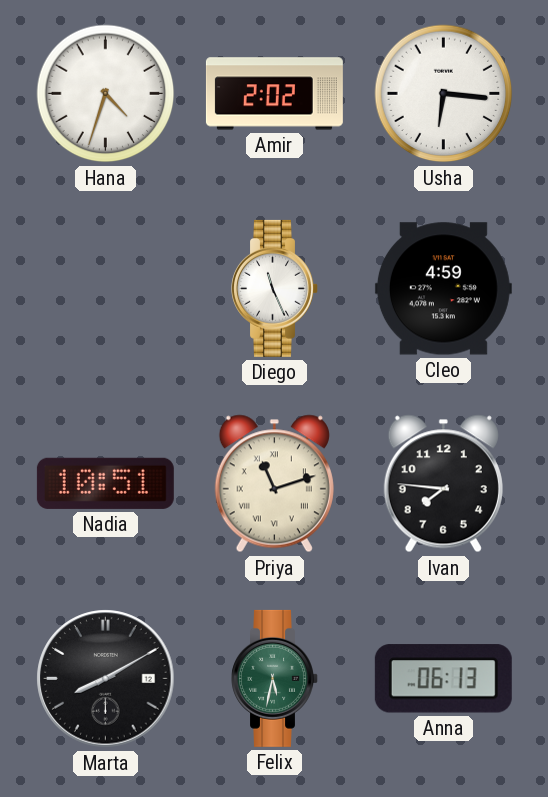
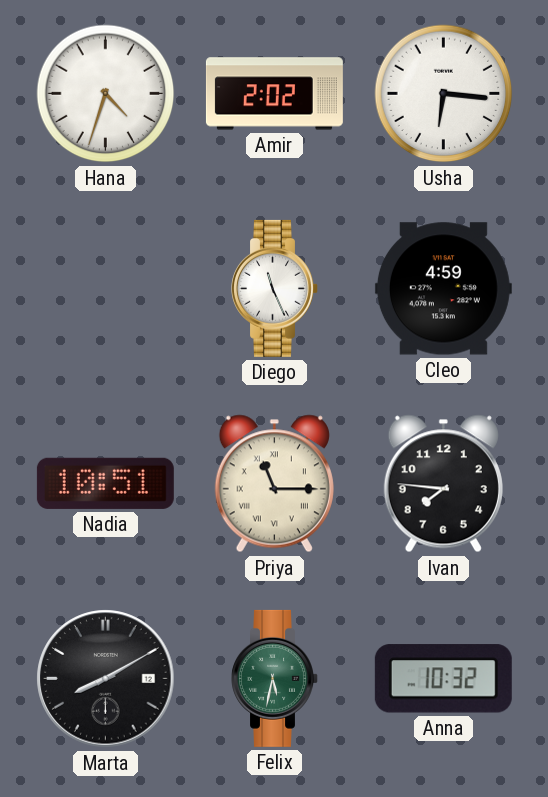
Priya: 11:12 -> 11:15 (274, 484)
Anna: 06:13 -> 10:32 (443, 679)
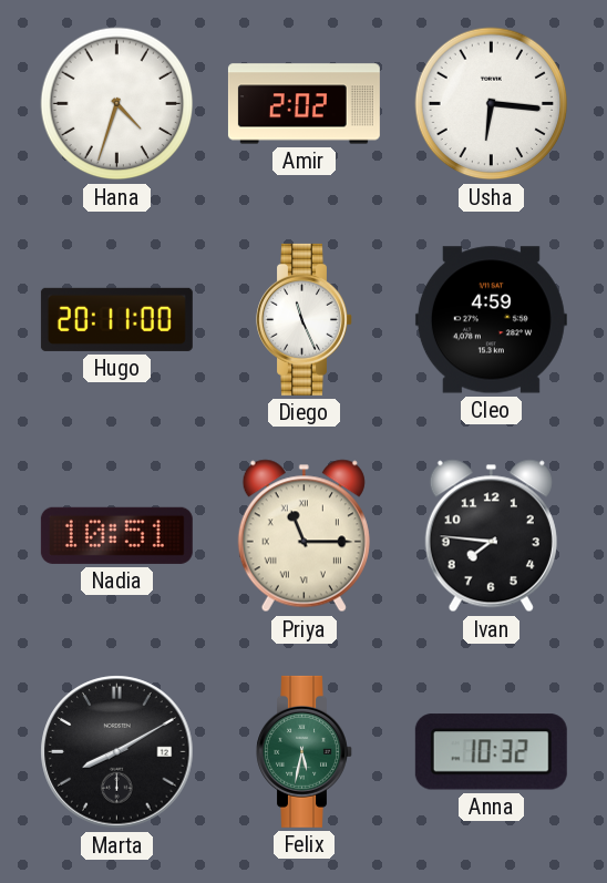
Hugo: none -> 20:11 (116, 319)
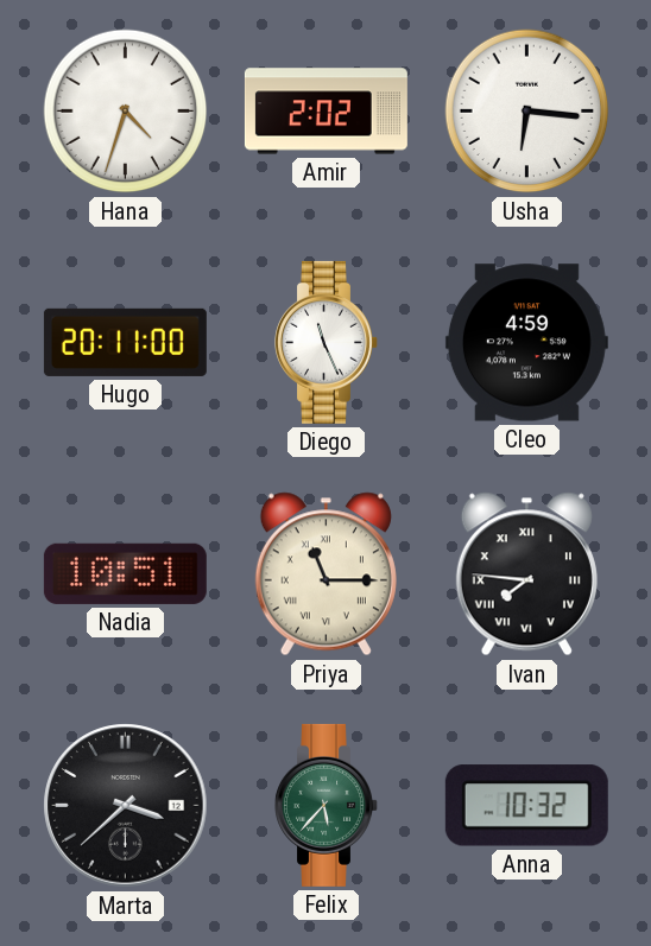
Ivan numerals: Arabic -> Roman (526, 574)
Marta: 8:10 -> 3:38 (126, 806)
Felix: 5:32 -> 5:37 (327, 805)
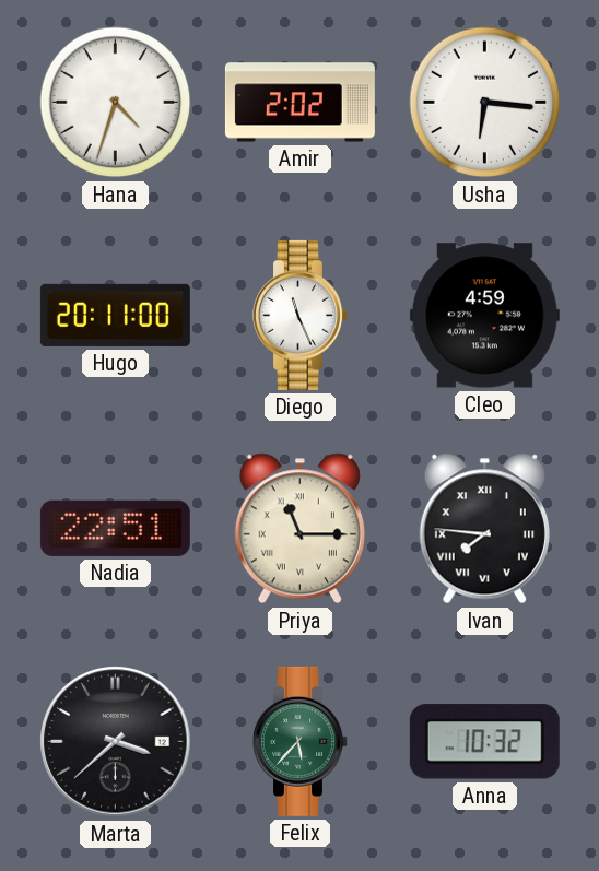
Nadia: 10:51 -> 22:51 (115, 528)
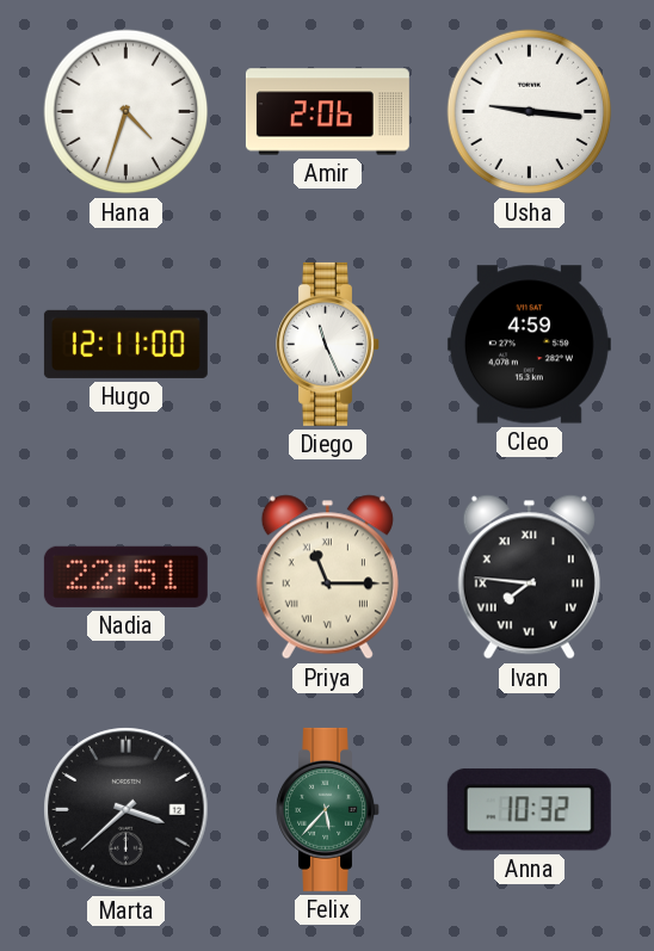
Amir: 2:02 -> 2:06 (327, 112)
Usha: 6:16 -> 9:16 (530, 112)
Hugo: 20:11 -> 12:11 (125, 344)
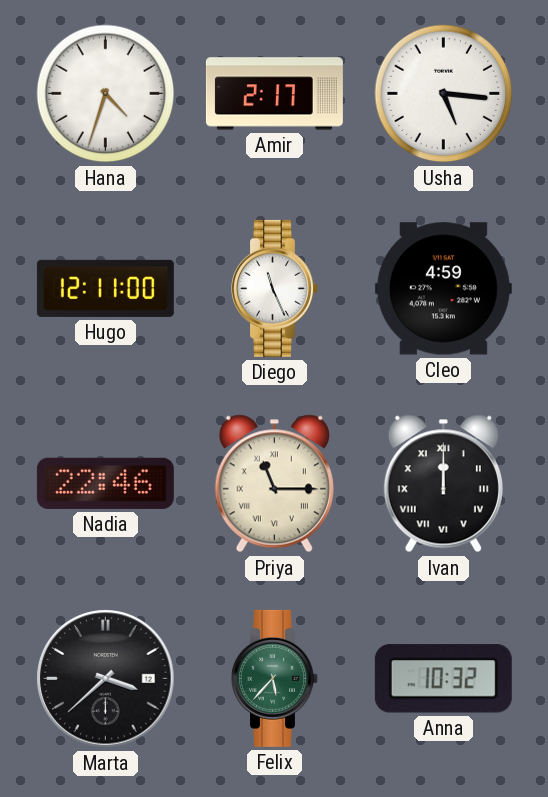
Amir: 2:06 -> 2:17 (274, 94)
Usha: 9:16 -> 5:16 (444, 94)
Nadia: 22:51 -> 22:46 (105, 483)
Ivan: 7:46 -> 12:00 (443, 484)
